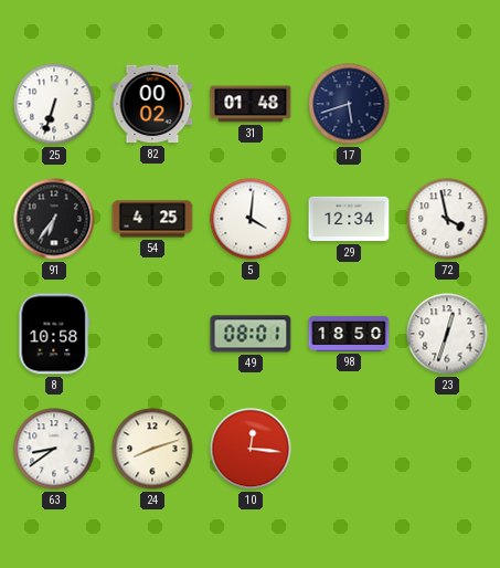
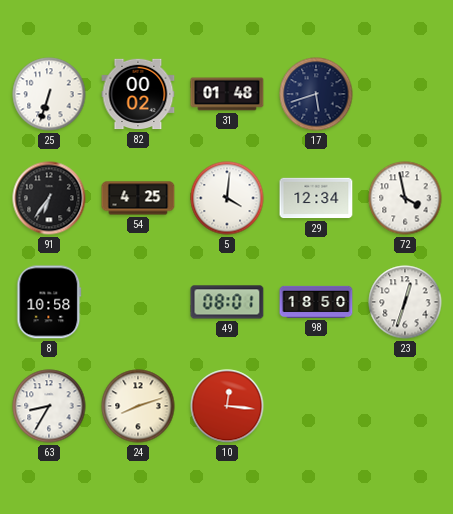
63: 8:39 -> 8:35 (49, 406)
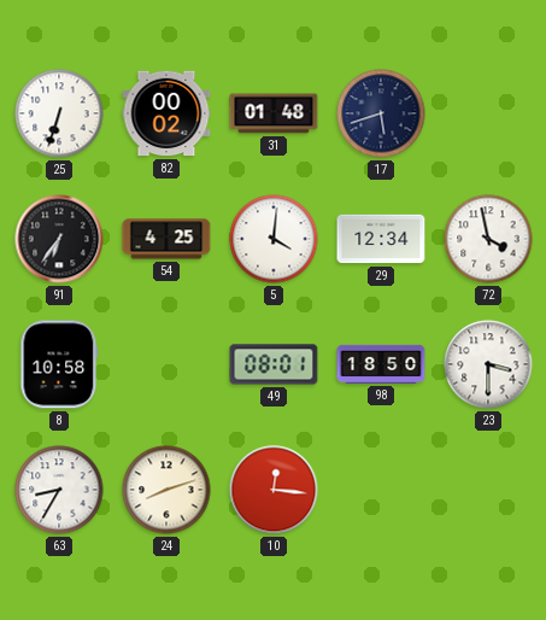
23: 12:33 -> 3:30 (488, 364)
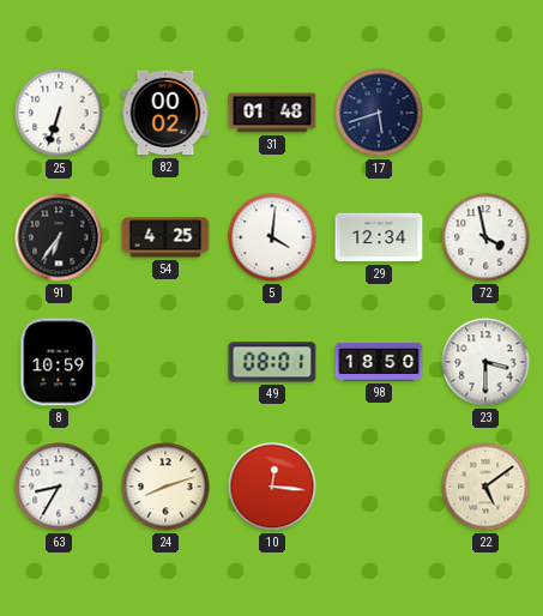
8: 10:58 -> 10:59 (59, 362)
22: none -> 5:09 (485, 487)
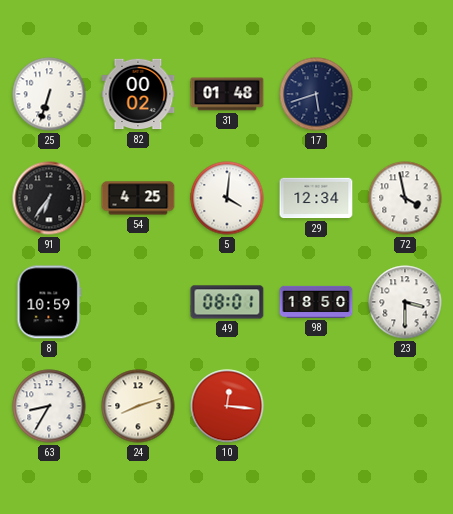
22: 5:09 -> none (485, 487)
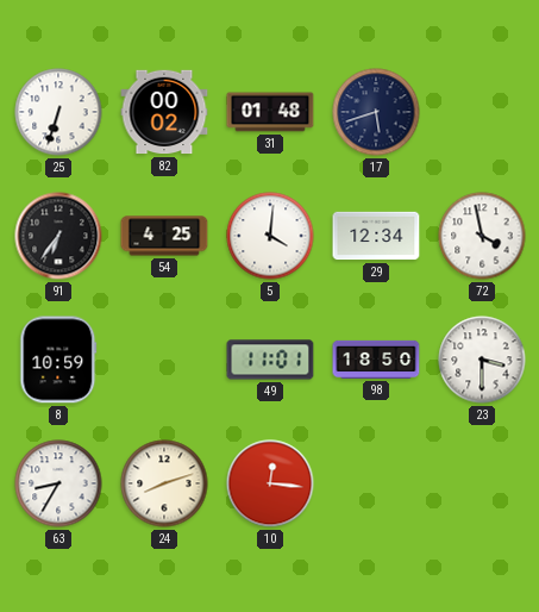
49: 08:01 -> 11:01 (270, 360)
